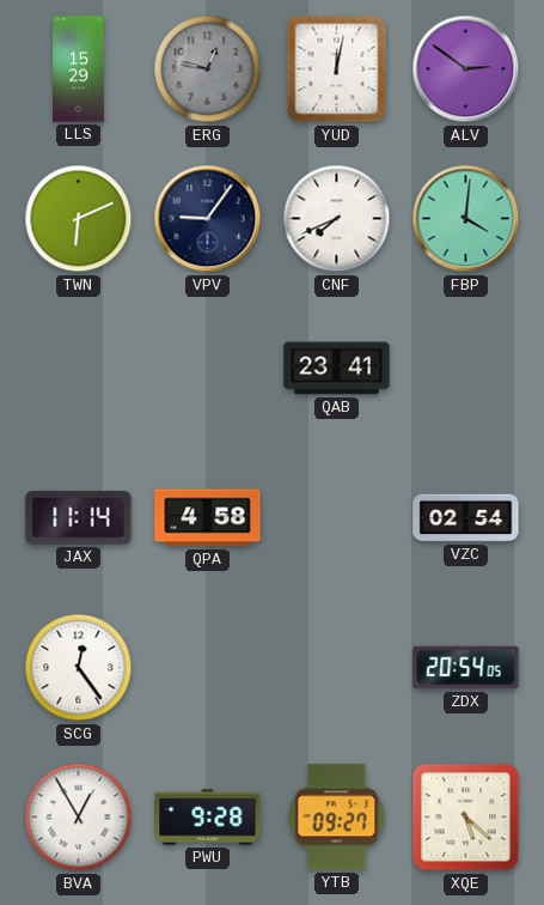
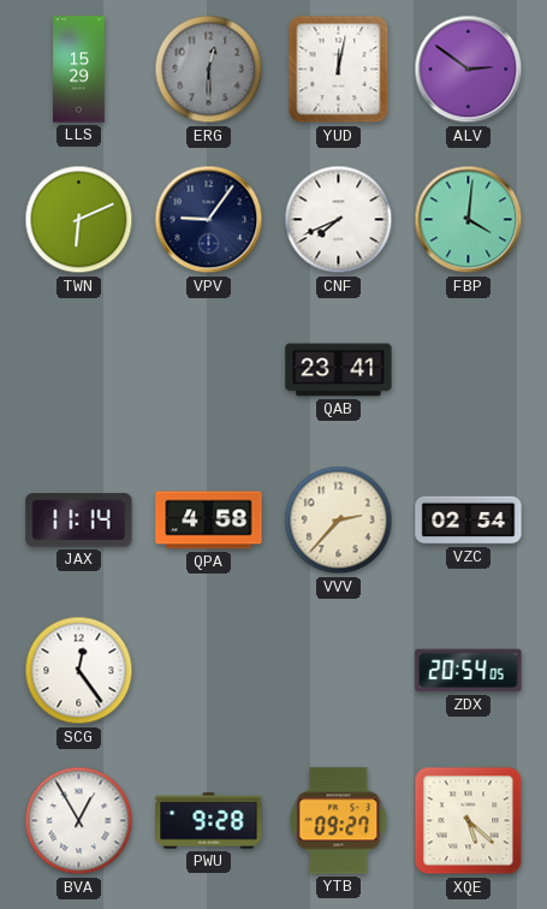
ERG: 12:47 -> 12:30 (209, 70)
VVV: none -> 2:37 (339, 521)
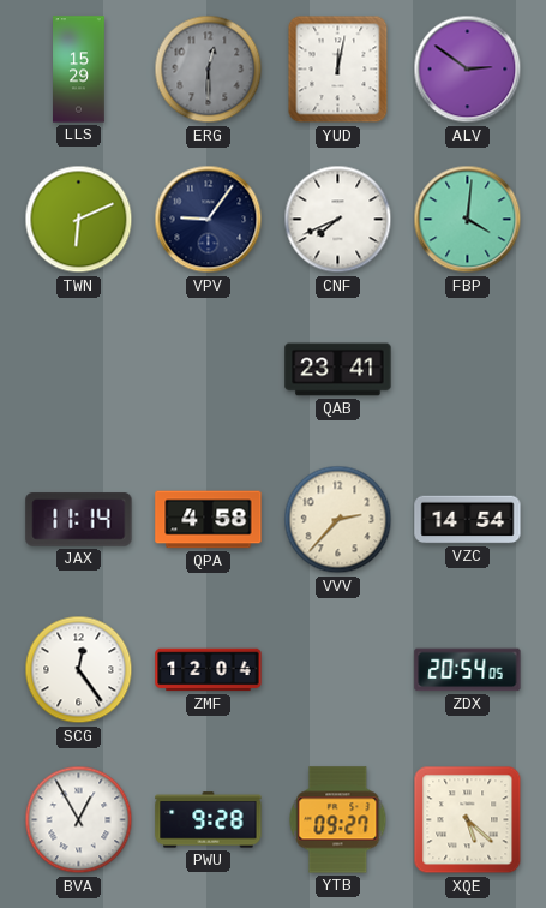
VZC: 02:54 -> 14:54 (468, 520)
ZMF: none -> 12:04 (209, 670)
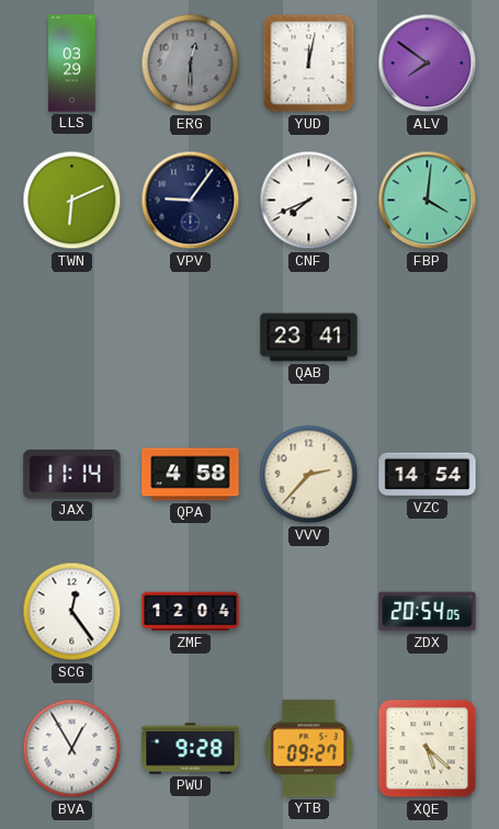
LLS: 15:29 -> 03:29 (72, 64)
ALV: 2:51 -> 7:51 (428, 64)
